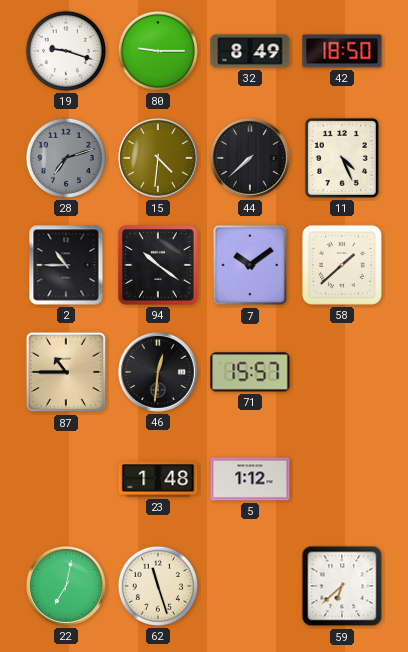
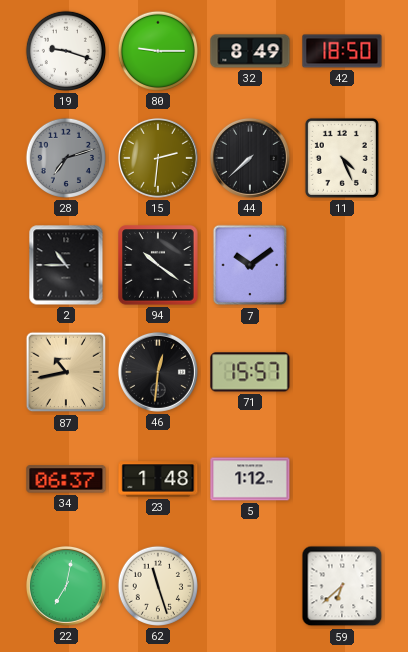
15: 4:31 -> 2:31 (158, 158)
58: 1:38 -> none (342, 265)
87: 10:45 -> 10:43 (66, 372)
34: none -> 06:37 (66, 479)
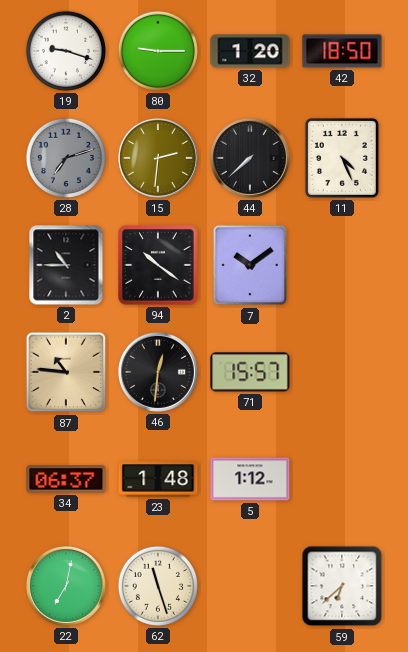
32: 8:49 -> 1:20 (250, 51)
87: 10:43 -> 10:46 (66, 372)
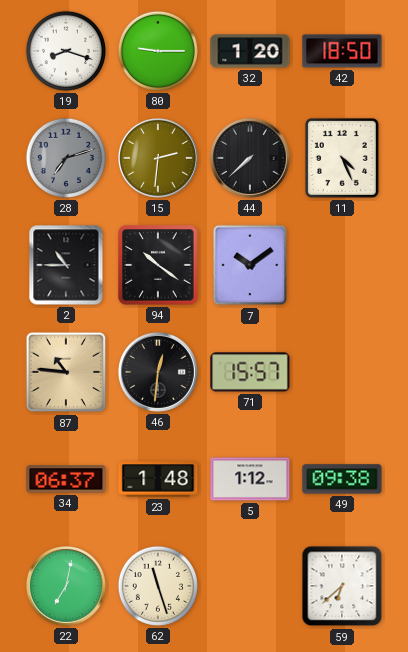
19: 9:18 -> 8:18 (66, 51)
49: none -> 09:38 (342, 479)
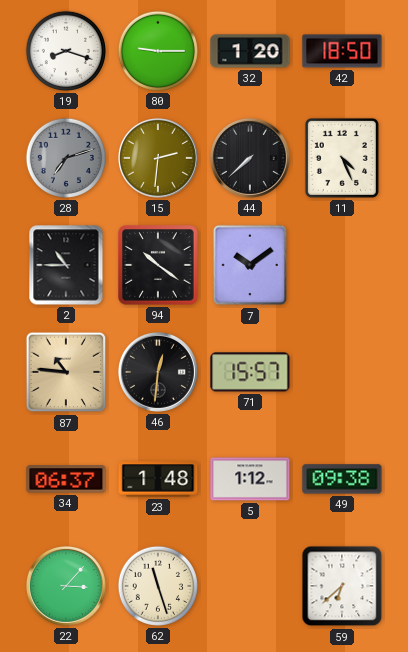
22: 7:02 -> 3:07 (66, 586)
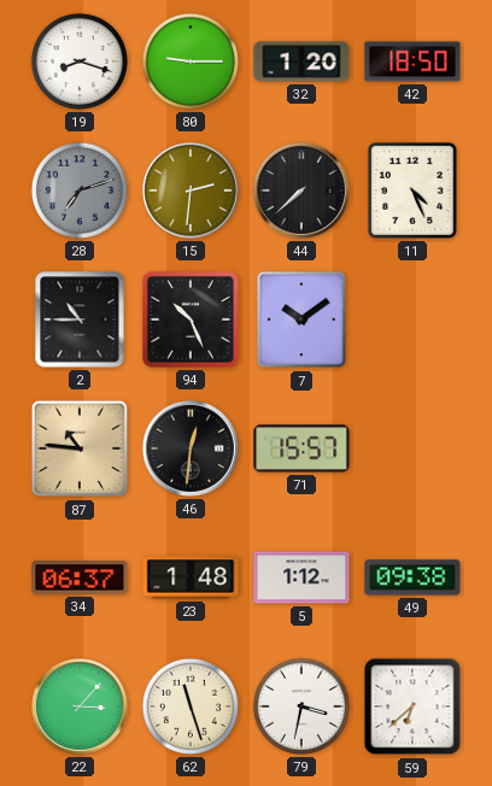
94: 10:21 -> 10:26 (191, 319)
79: none -> 3:32 (301, 706)
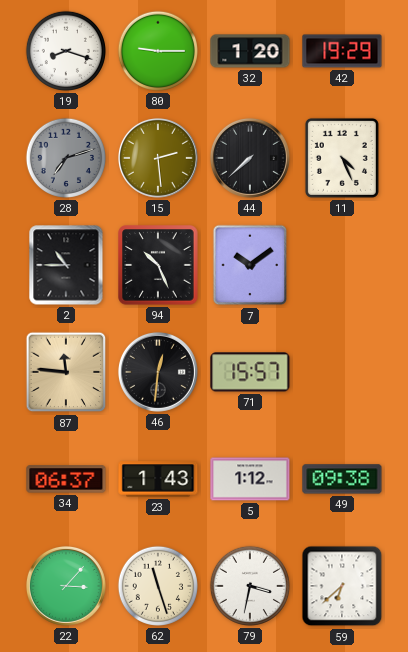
42: 18:50 -> 19:29 (342, 51)
15: 2:31 -> 2:29 (158, 158)
87: 10:46 -> 11:46 (66, 372)
23: 1:48 -> 1:43 (158, 479)
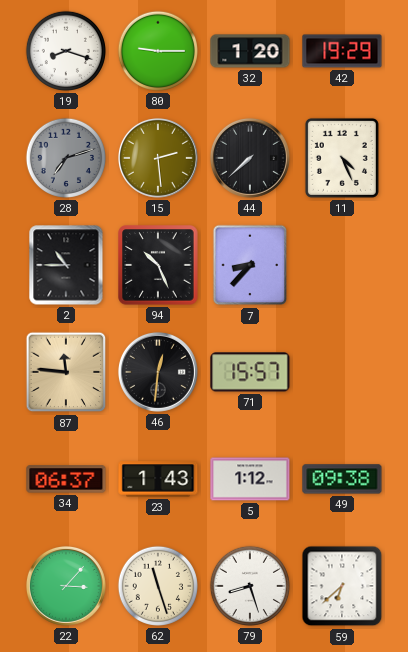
7: 10:09 -> 8:37 (250, 265)
79: 3:32 -> 8:27 (250, 586)
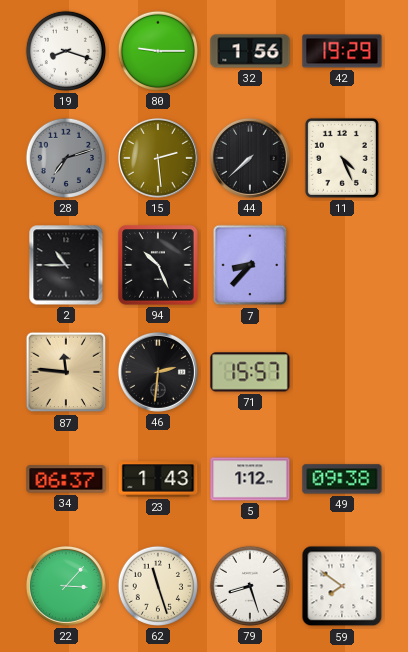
32: 1:20 -> 1:56 (250, 51)
46: 12:31 -> 2:31 (158, 372)
59: 6:38 -> 7:51 (342, 586)
